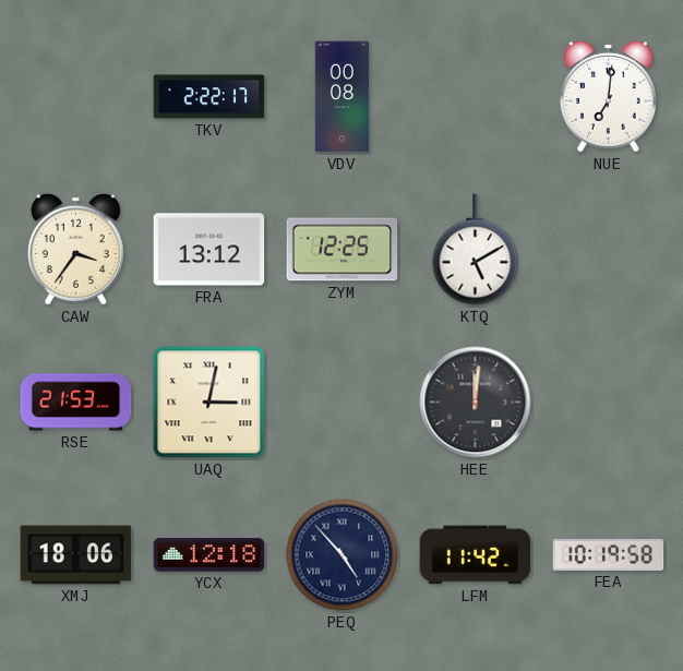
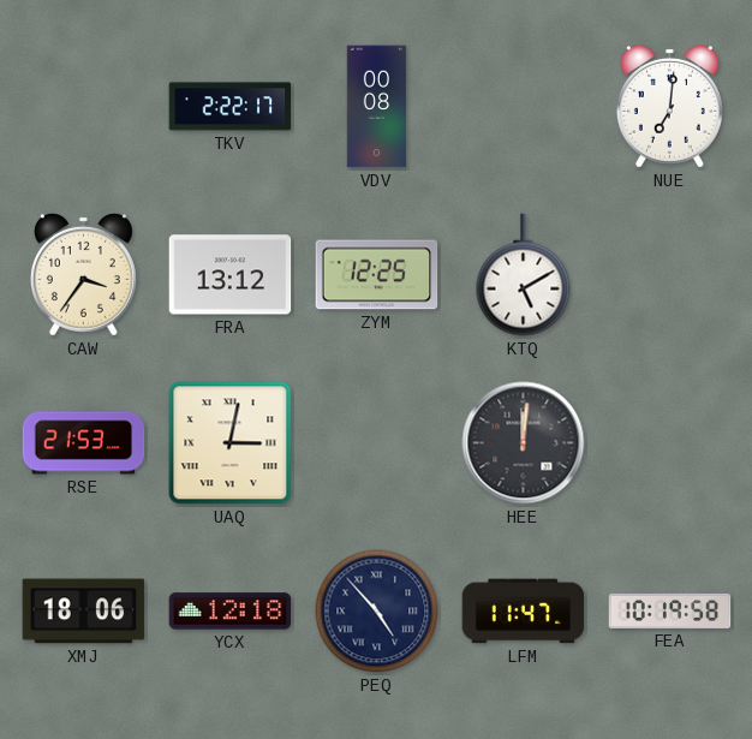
LFM: 11:42 -> 11:47 (524, 612)
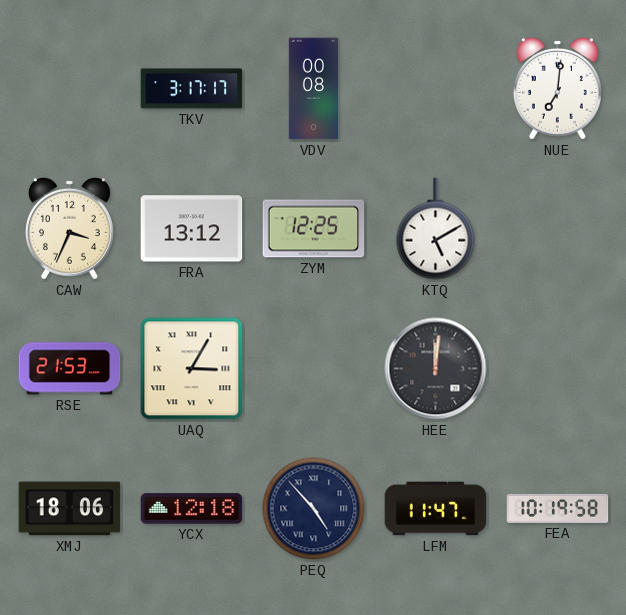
TKV: 2:22 -> 3:17 (192, 89)
CAW: 3:36 -> 3:34 (69, 228)
UAQ: 3:02 -> 3:05 (192, 369)
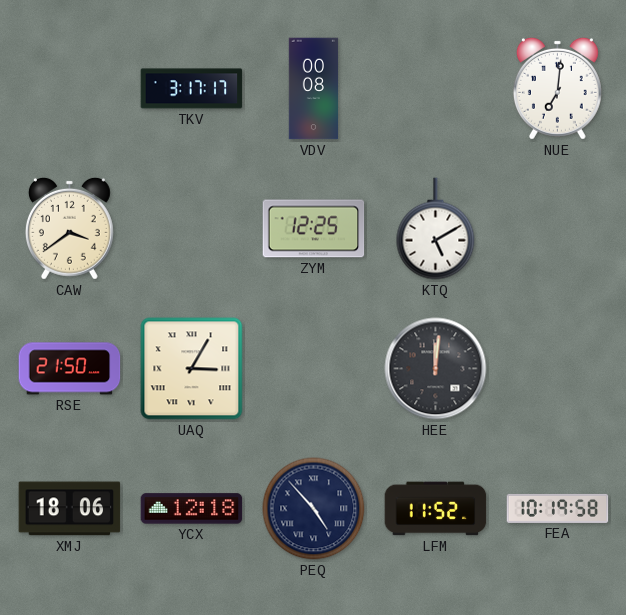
CAW: 3:34 -> 3:39 (69, 228)
FRA: 13:12 -> none (192, 229)
RSE: 21:53 -> 21:50 (70, 369)
LFM: 11:47 -> 11:52 (436, 509)
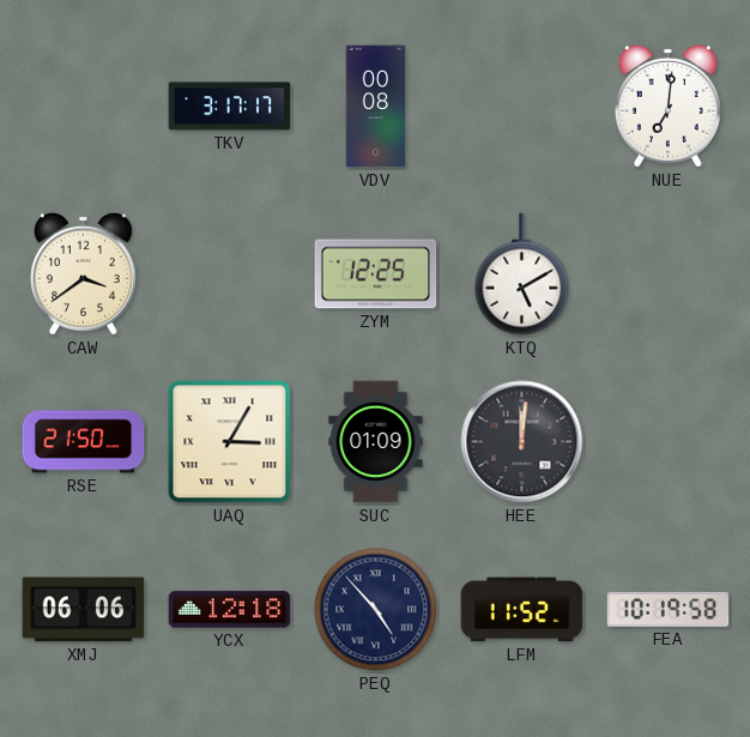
SUC: none -> 01:09 (376, 442)
XMJ: 18:06 -> 06:06 (84, 610)
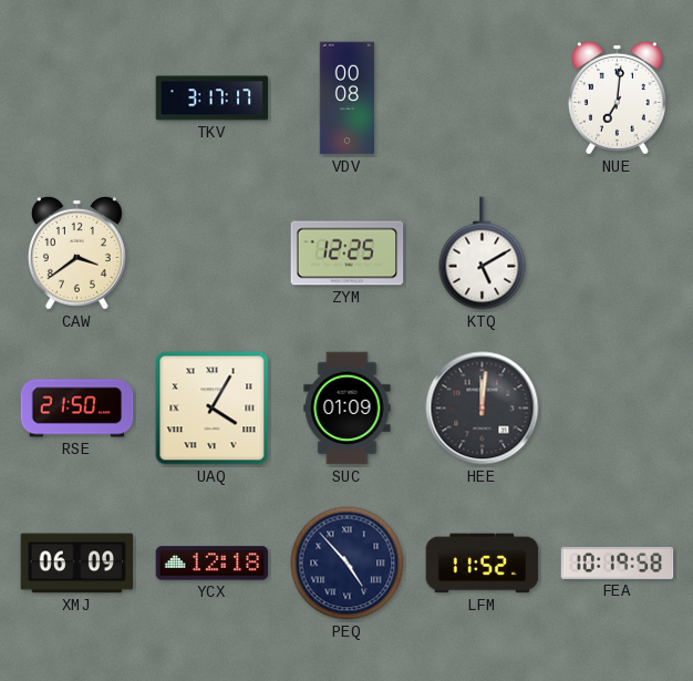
UAQ: 3:05 -> 4:05 (213, 409)
XMJ: 06:06 -> 06:09 (77, 564)
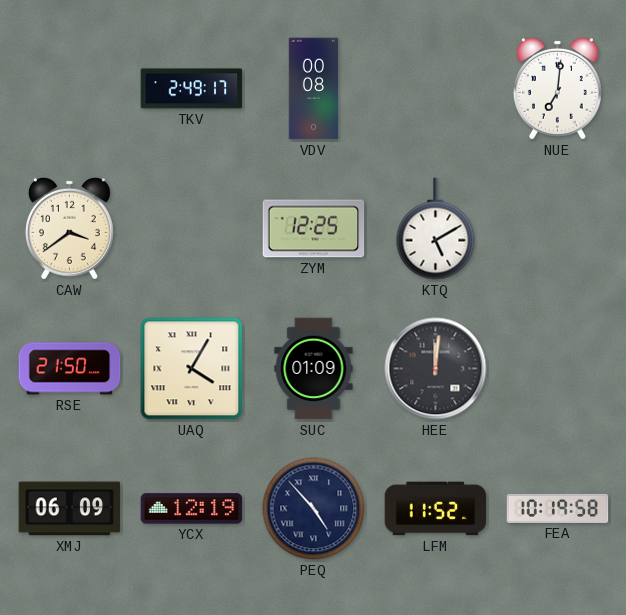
TKV: 3:17 -> 2:49 (192, 89)
YCX: 12:18 -> 12:19 (192, 509)
